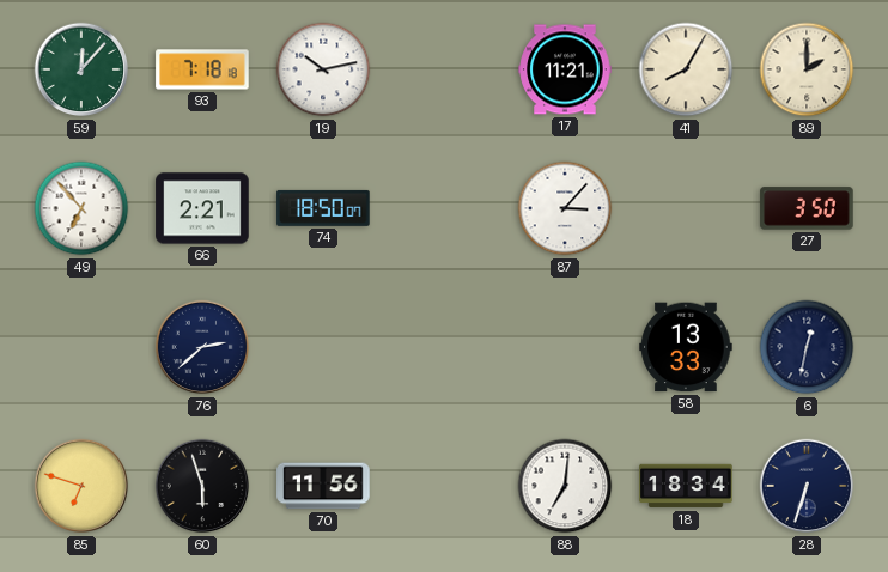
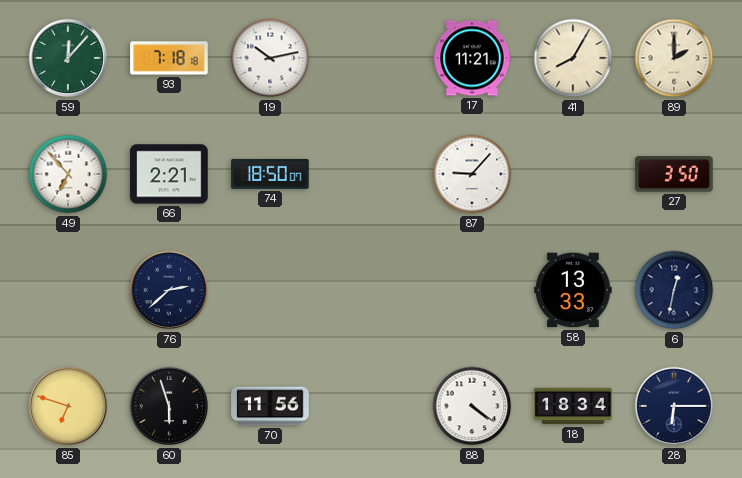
87: 3:07 -> 9:07 (472, 174)
88: 7:01 -> 4:21 (472, 406)
28: 6:33 -> 6:15 (674, 406)
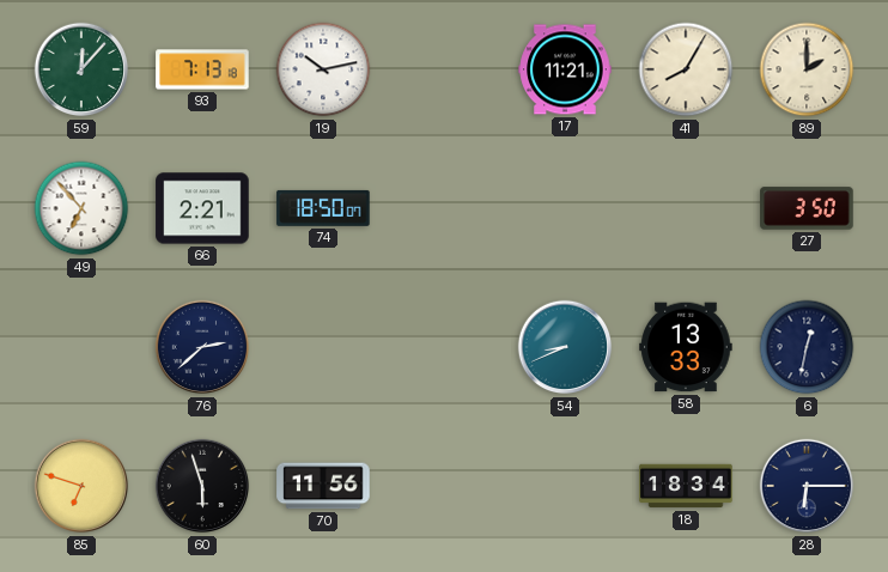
93: 7:18 -> 7:13 (202, 69)
87: 9:07 -> none (472, 174)
54: none -> 8:41 (565, 347)
88: 4:21 -> none (472, 406)
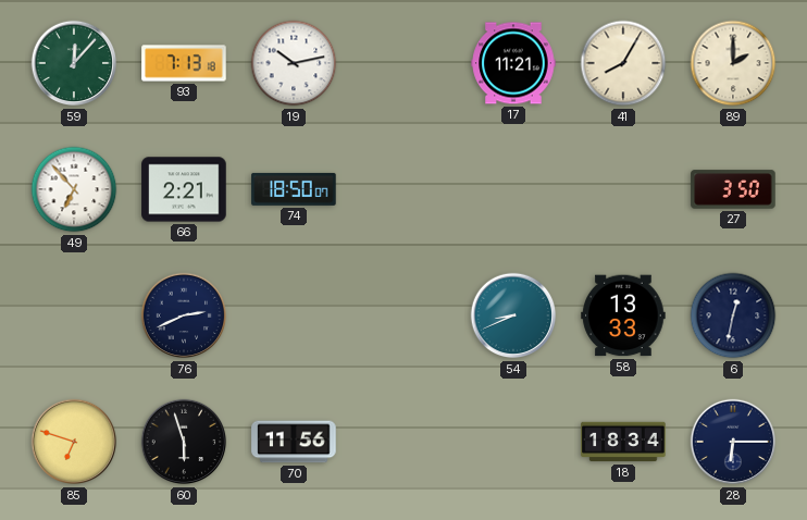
76: 2:38 -> 2:41 (184, 315)
